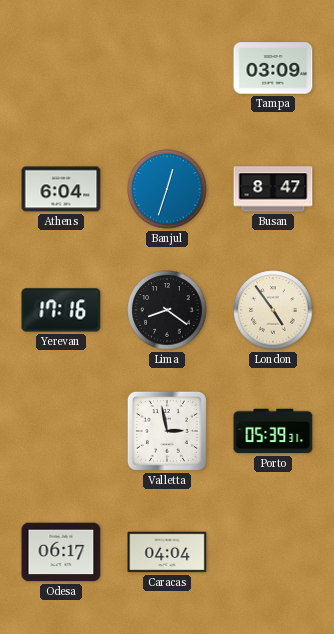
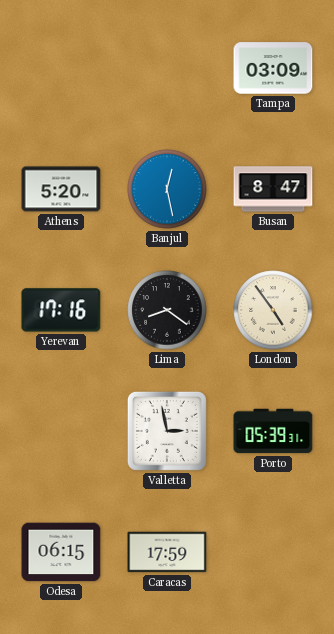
Athens: 6:04 -> 5:20 (61, 189)
Banjul: 12:33 -> 12:28 (167, 189)
Odesa: 06:17 -> 06:15 (61, 552)
Caracas: 04:04 -> 17:59 (167, 552)
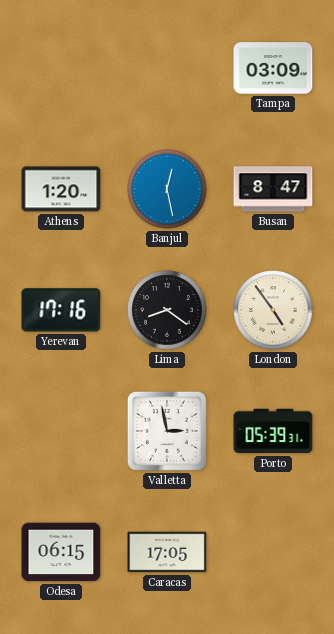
Athens: 5:20 -> 1:20 (61, 189)
Caracas: 17:59 -> 17:05 (167, 552)
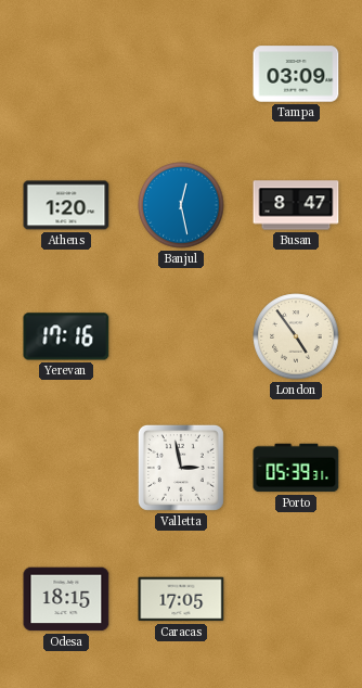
Lima: 8:21 -> none (167, 310)
Odesa: 06:15 -> 18:15 (66, 599)
